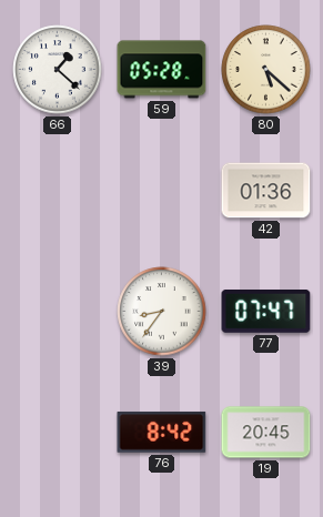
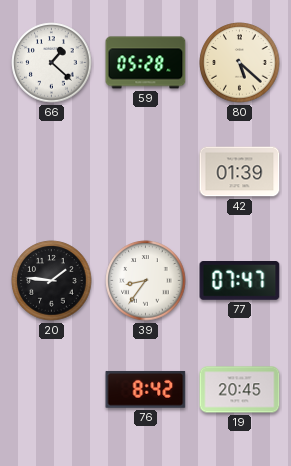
42: 01:36 -> 01:39 (240, 172)
20: none -> 1:46 (52, 281)
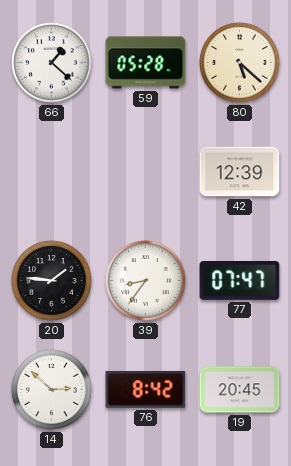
42: 01:39 -> 12:39 (240, 172)
14: none -> 2:52 (52, 390)
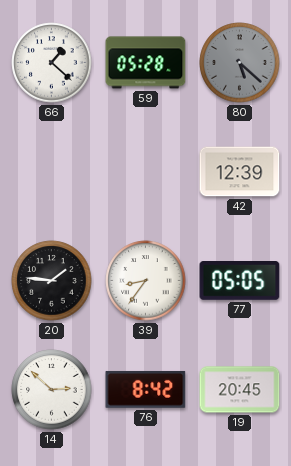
80 dial: cream -> grey (240, 63)
77: 07:47 -> 05:05 (240, 281)
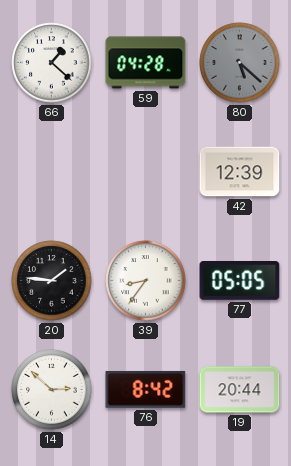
59: 05:28 -> 04:28 (146, 63)
19: 20:45 -> 20:44 (240, 390)
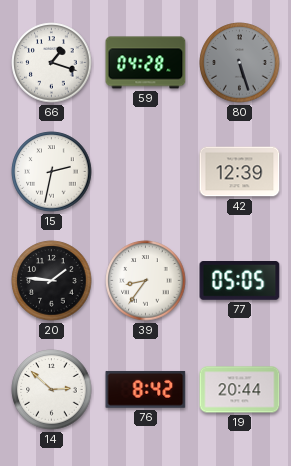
66: 1:22 -> 1:18 (52, 63)
80: 5:22 -> 5:27 (240, 63)
15: none -> 2:32 (52, 172)
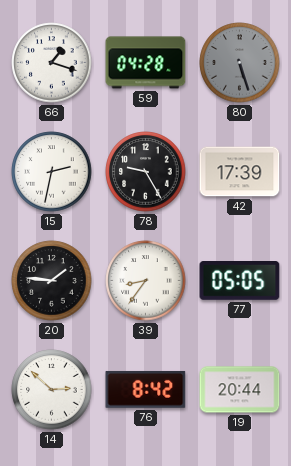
78: none -> 9:25 (146, 172)
42: 12:39 -> 17:39 (240, 172)
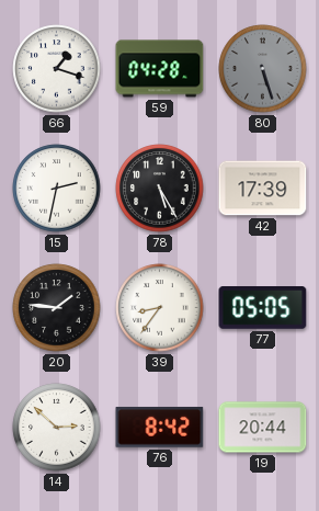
78: 9:25 -> 5:25 (160, 189)
